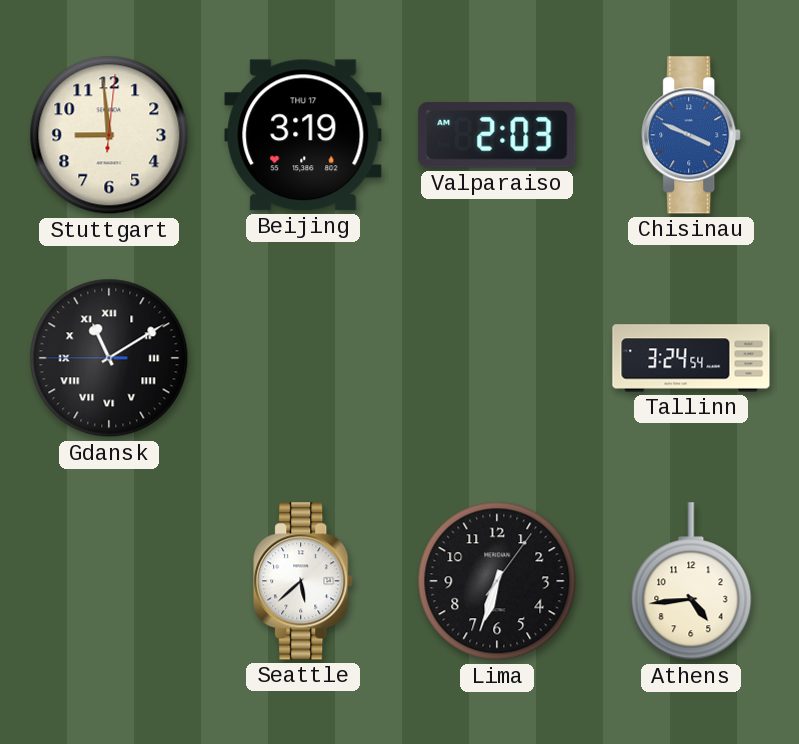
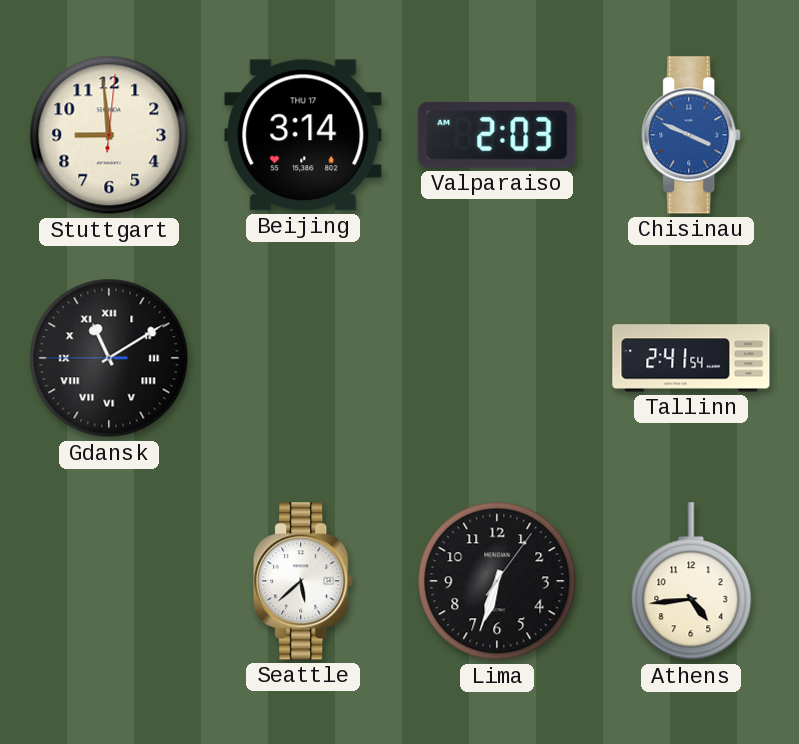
Beijing: 3:19 -> 3:14 (303, 135)
Tallinn: 3:24 -> 2:41 (691, 358)
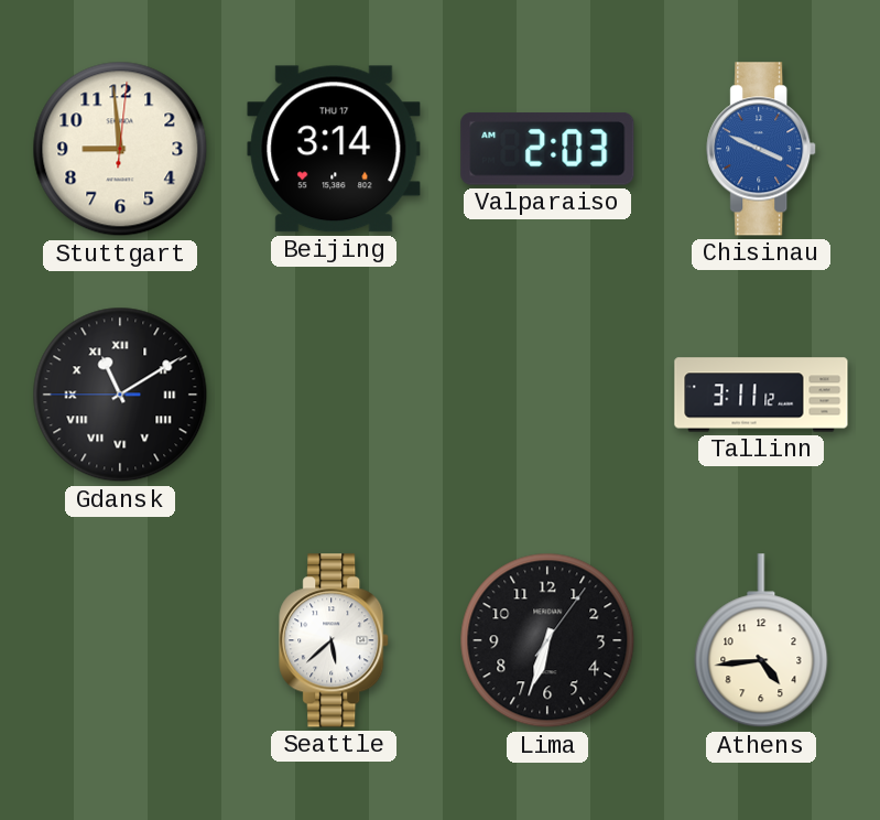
Tallinn: 2:41 -> 3:11 (761, 395)
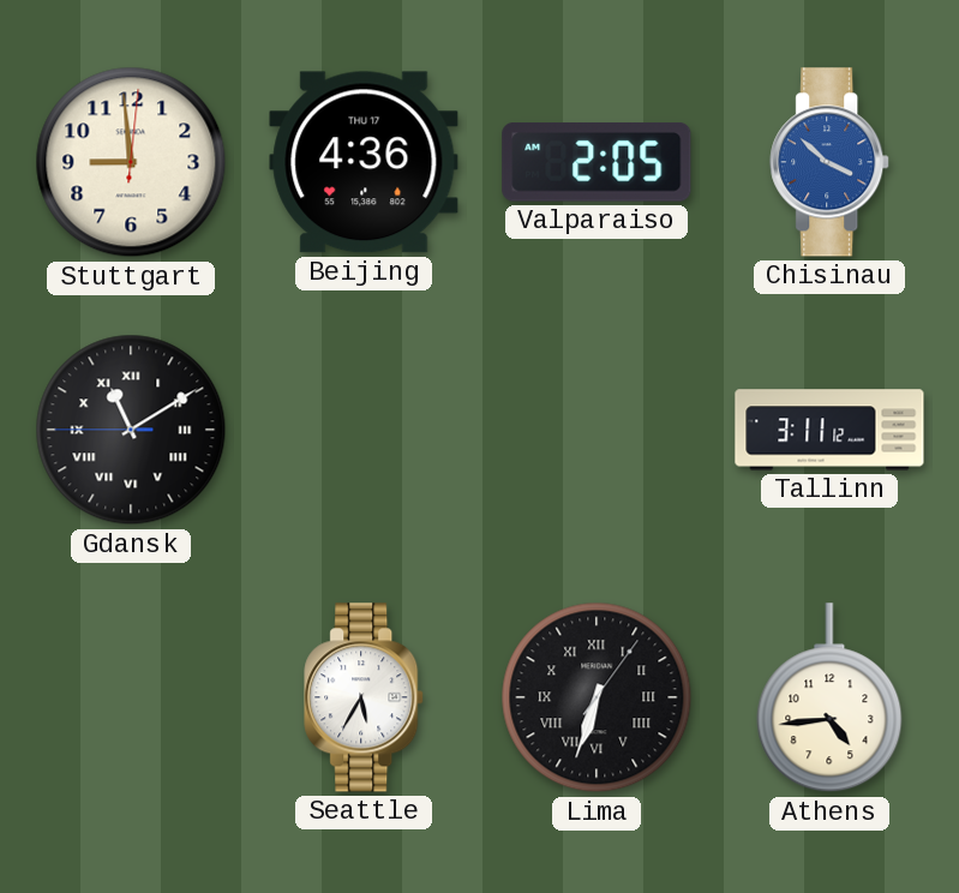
Beijing: 3:14 -> 4:36 (364, 162)
Valparaiso: 2:03 -> 2:05 (597, 163)
Chisinau: 3:49 -> 3:52 (831, 162)
Seattle: 5:38 -> 5:35 (365, 697)
Lima numerals: Arabic -> Roman (597, 697)
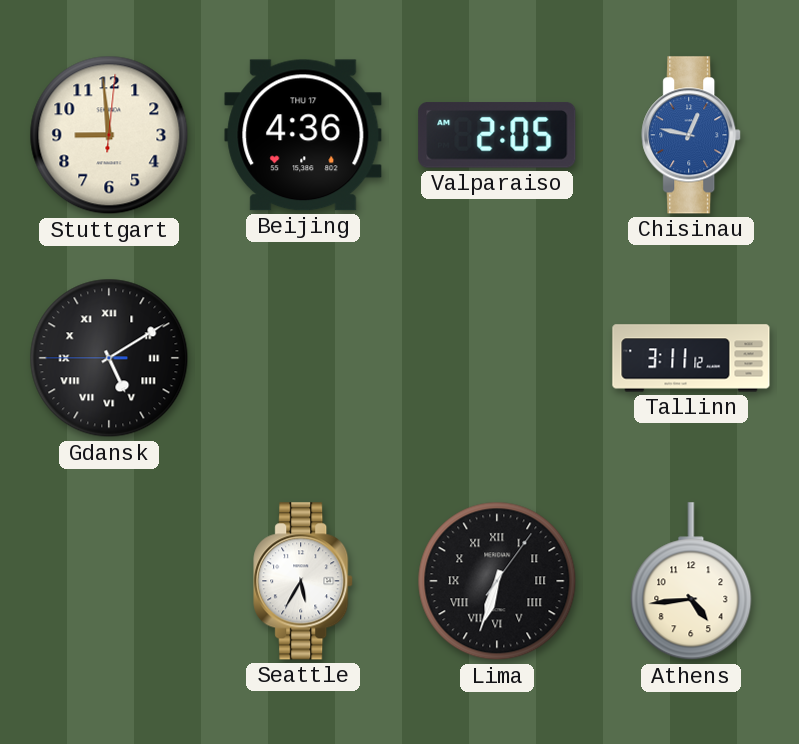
Chisinau: 3:52 -> 12:47 (692, 135)
Gdansk: 11:09 -> 5:09 (109, 358)
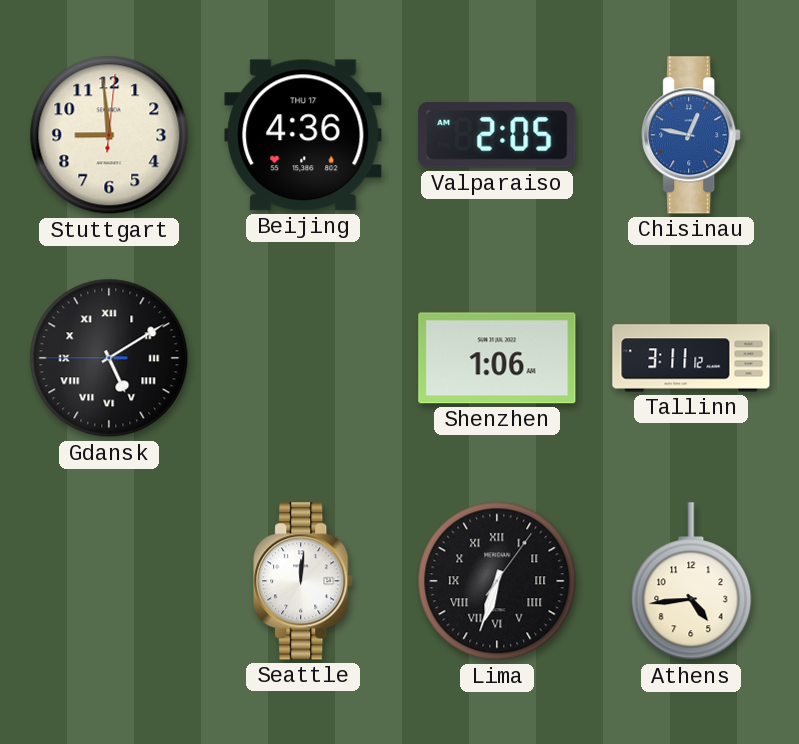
Shenzhen: none -> 1:06 (497, 358)
Seattle: 5:35 -> 12:01 (304, 581)
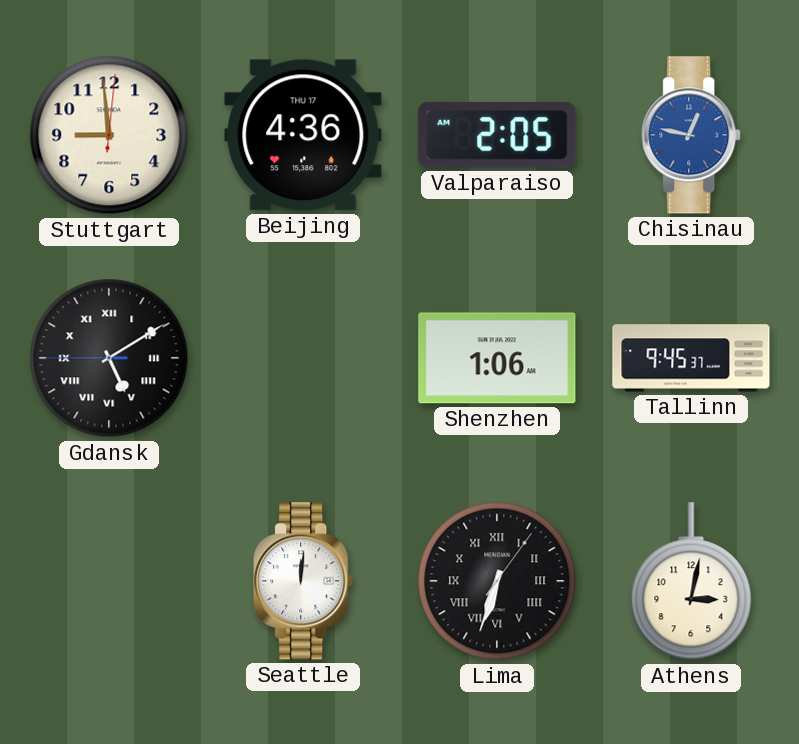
Tallinn: 3:11 -> 9:45 (691, 358)
Athens: 4:44 -> 3:02 (691, 582)
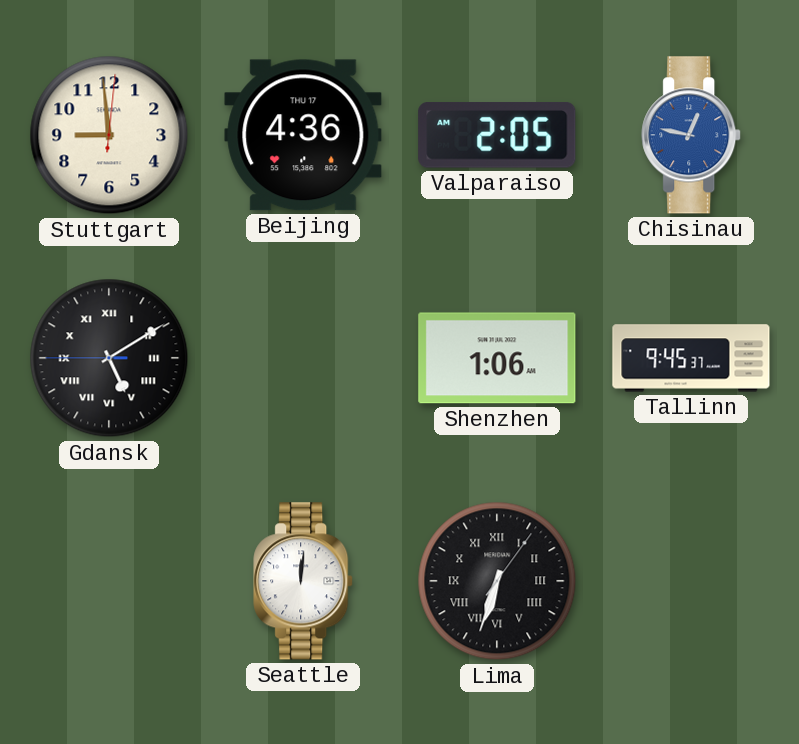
Athens: 3:02 -> none (691, 582)
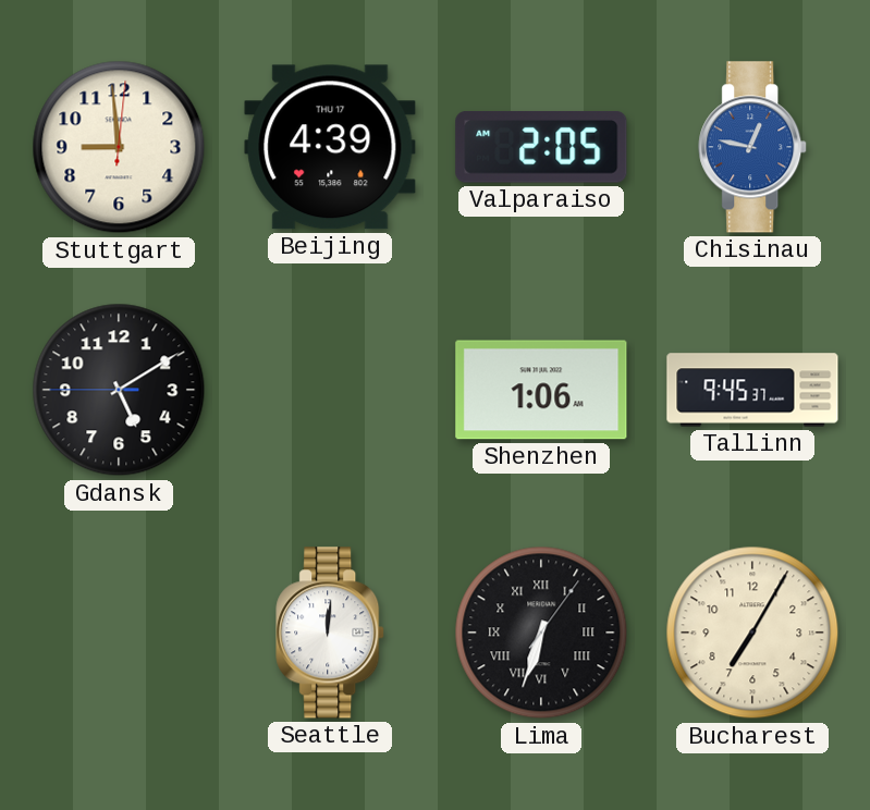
Beijing: 4:36 -> 4:39 (330, 147)
Gdansk numerals: Roman -> Arabic (119, 390)
Bucharest: none -> 7:05 (752, 633)
